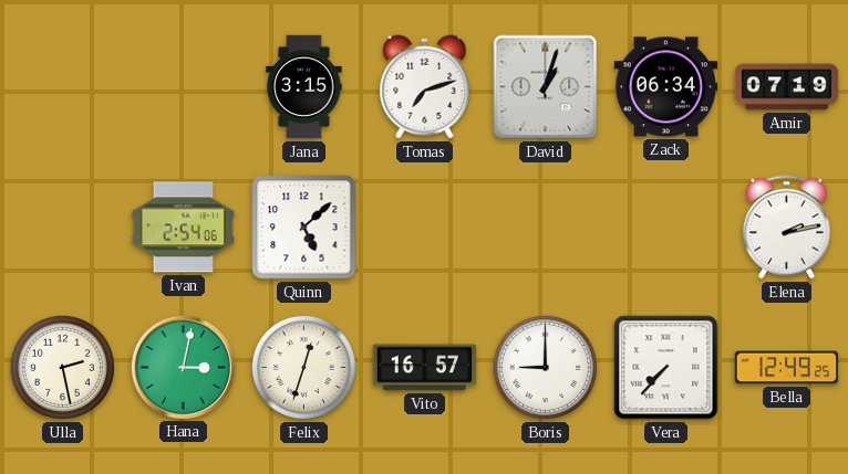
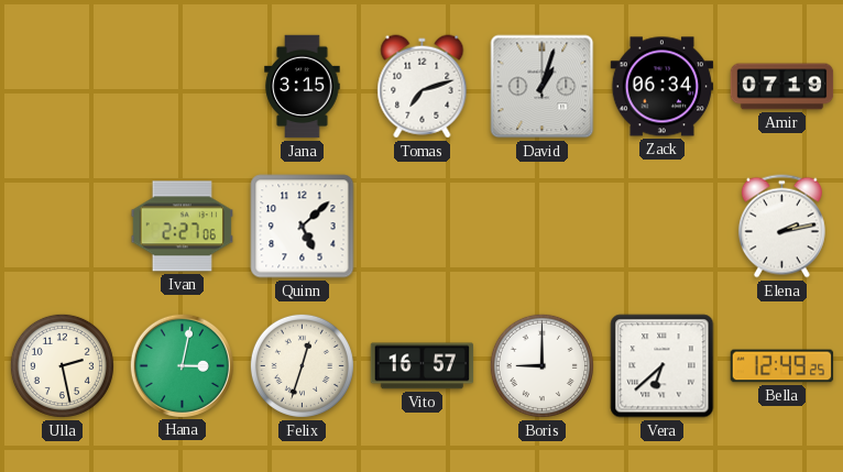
Ivan: 2:54 -> 2:27 (182, 227)
Vera: 7:37 -> 6:38 (663, 366)
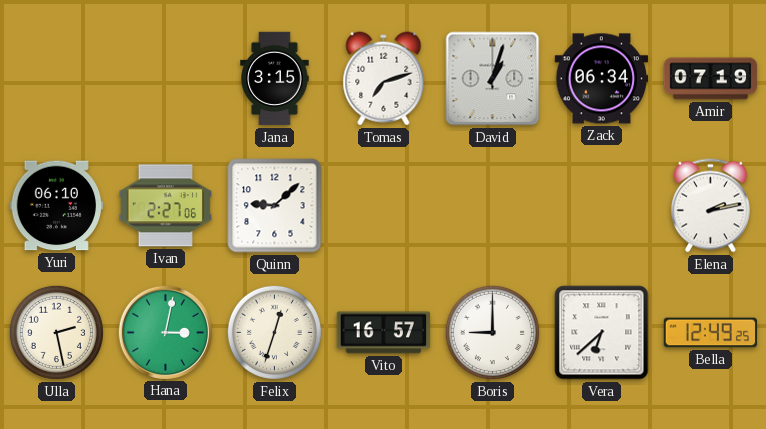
Yuri: none -> 06:10 (57, 206)
Quinn: 5:08 -> 9:08 (275, 206)
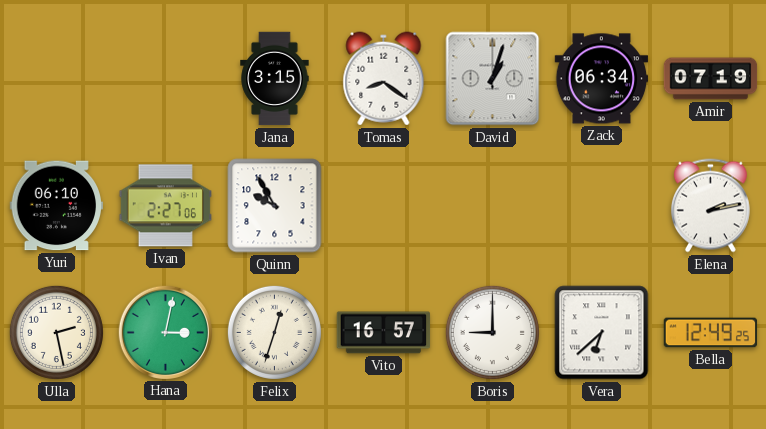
Tomas: 7:12 -> 8:21 (384, 79)
Quinn: 9:08 -> 9:55 (275, 206)
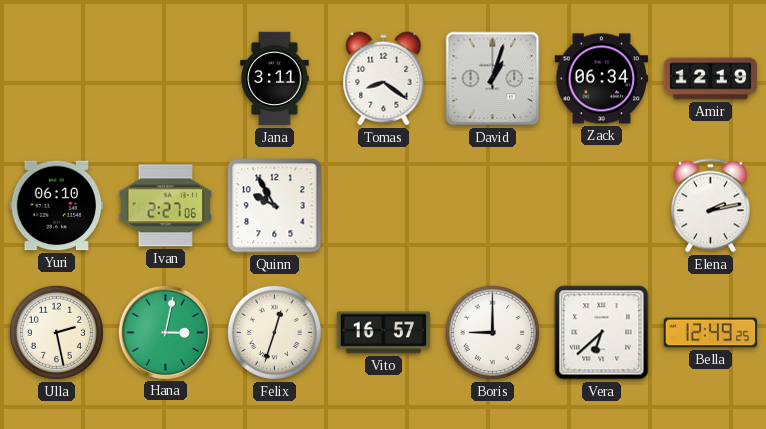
Jana: 3:15 -> 3:11 (275, 79)
Amir: 07:19 -> 12:19 (711, 79)
